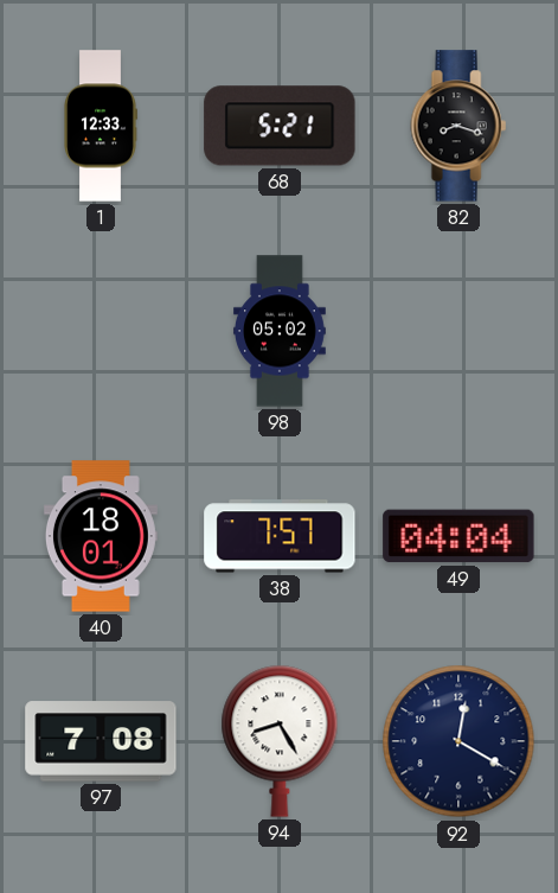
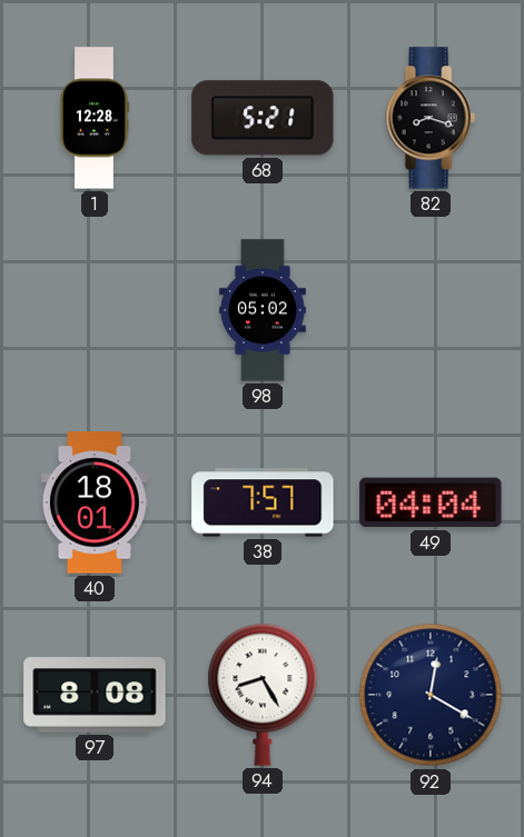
1: 12:33 -> 12:28 (95, 118)
97: 7:08 -> 8:08 (95, 695)
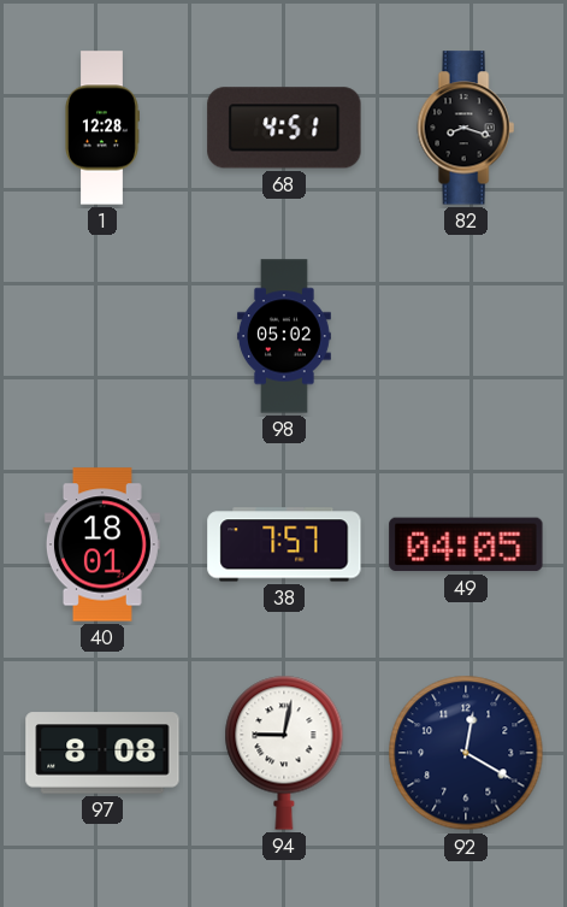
68: 5:21 -> 4:51 (284, 128)
49: 04:04 -> 04:05 (466, 544)
94: 8:25 -> 9:02 (284, 753)
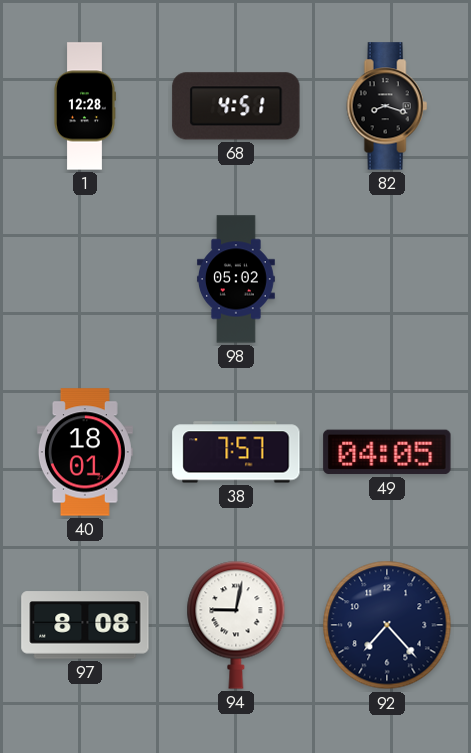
92: 12:20 -> 7:23 (387, 625)
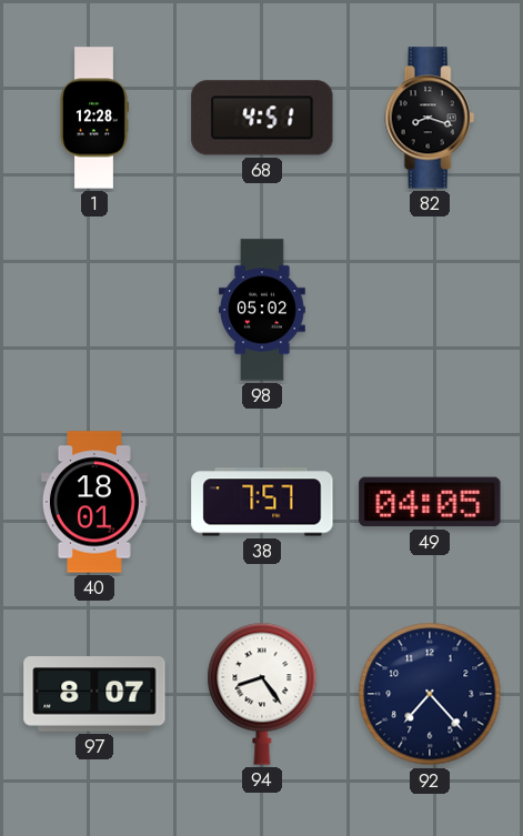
97: 8:08 -> 8:07 (94, 694)
94: 9:02 -> 8:24 (262, 694)
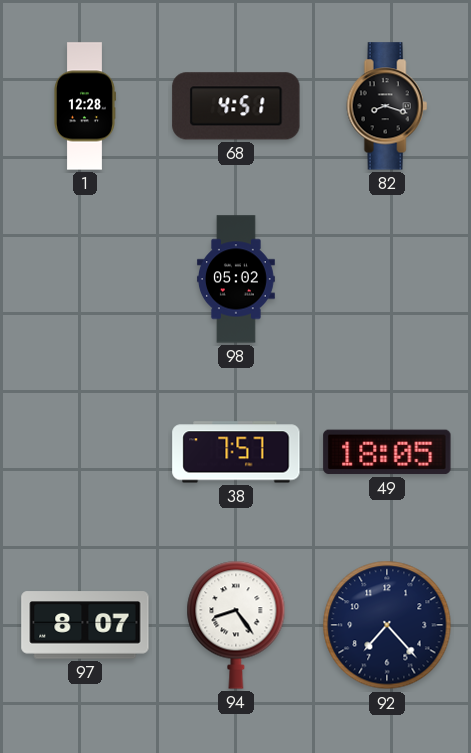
40: 18:01 -> none (94, 502)
49: 04:05 -> 18:05 (387, 452)
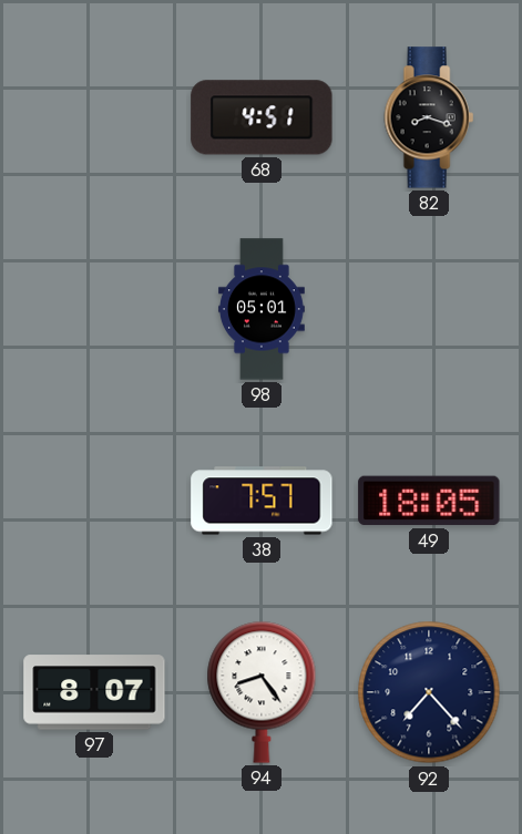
1: 12:28 -> none (85, 106)
98: 05:02 -> 05:01 (262, 309)
